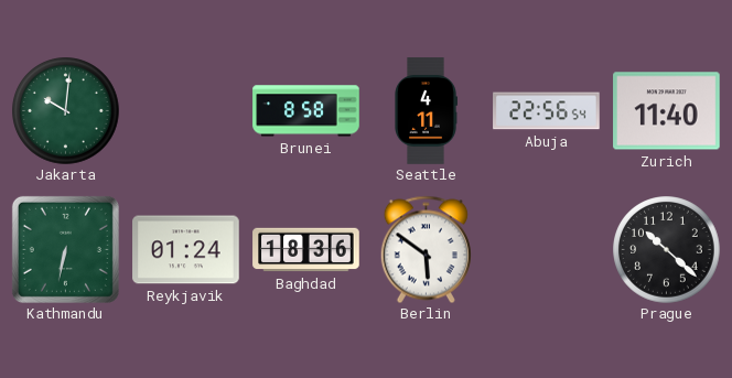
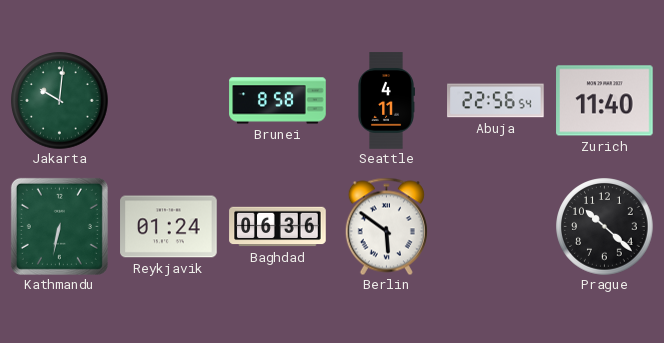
Baghdad: 18:36 -> 06:36 (278, 227)
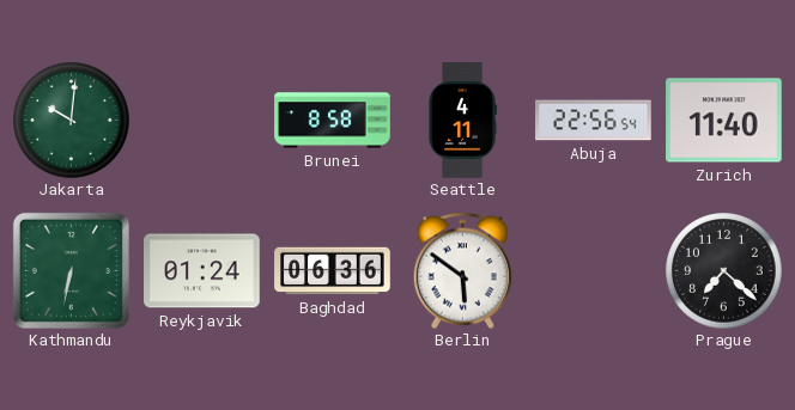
Prague: 10:22 -> 7:22 (724, 271)
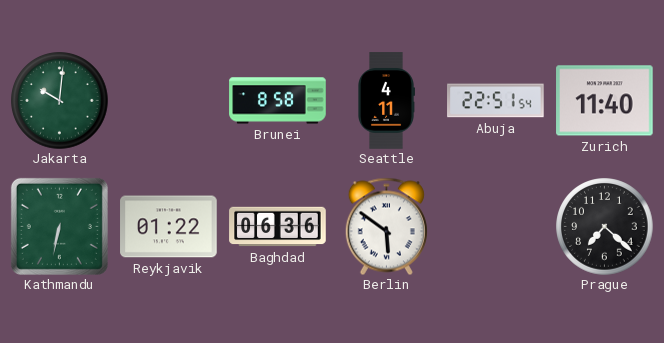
Abuja: 22:56 -> 22:51 (496, 101)
Reykjavik: 01:24 -> 01:22 (169, 227)
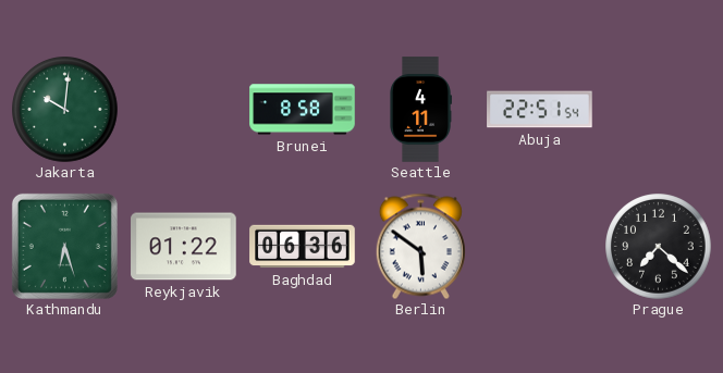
Zurich: 11:40 -> none (605, 101)
Kathmandu: 6:32 -> 6:27 (64, 246)
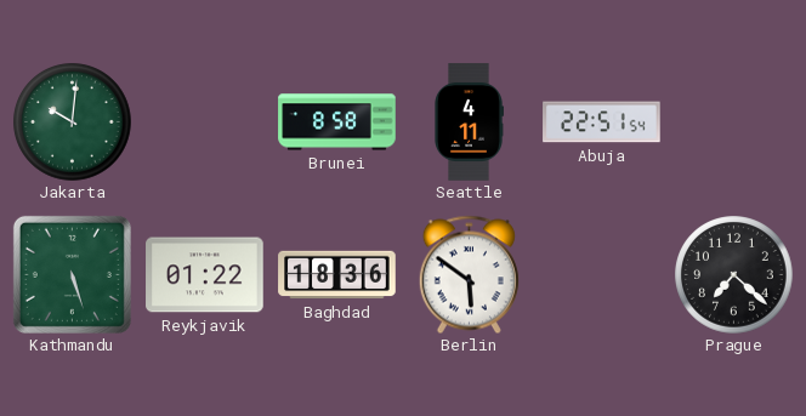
Kathmandu: 6:27 -> 5:27 (72, 274)
Baghdad: 06:36 -> 18:36 (337, 275)
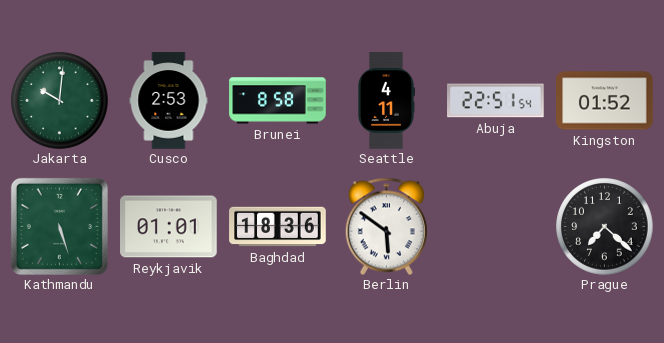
Cusco: none -> 2:53 (169, 101)
Kingston: none -> 01:52 (605, 101)
Reykjavik: 01:22 -> 01:01 (169, 227)
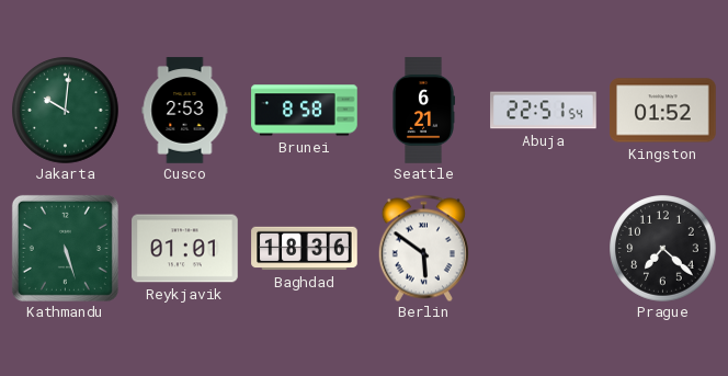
Seattle: 4:11 -> 6:21 (424, 111)
